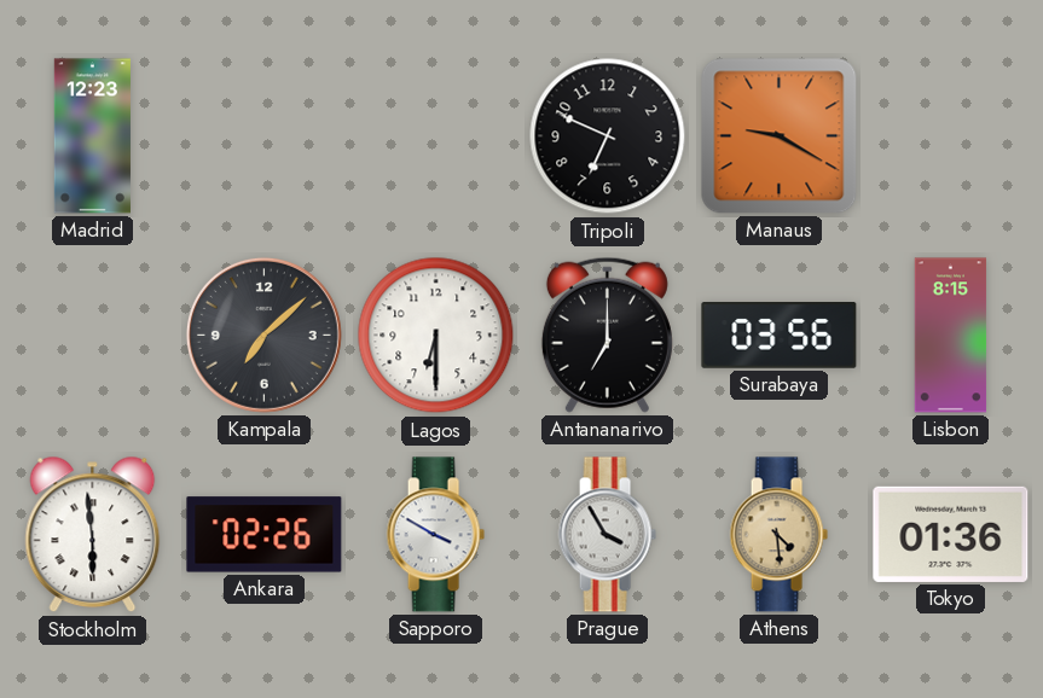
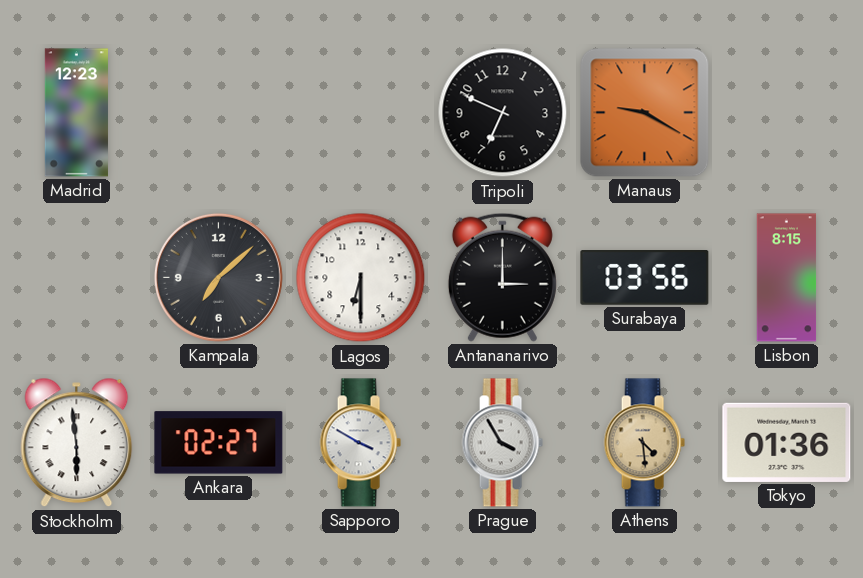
Antananarivo: 7:00 -> 3:00 (502, 277)
Ankara: 02:26 -> 02:27 (219, 443)
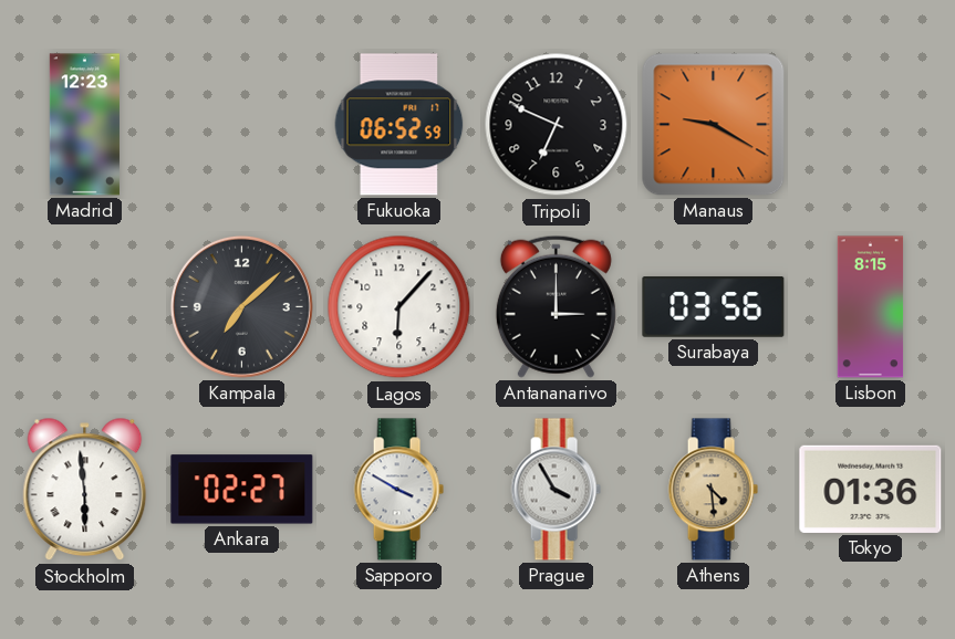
Fukuoka: none -> 06:52 (399, 125)
Lagos: 6:30 -> 6:07 (399, 307)
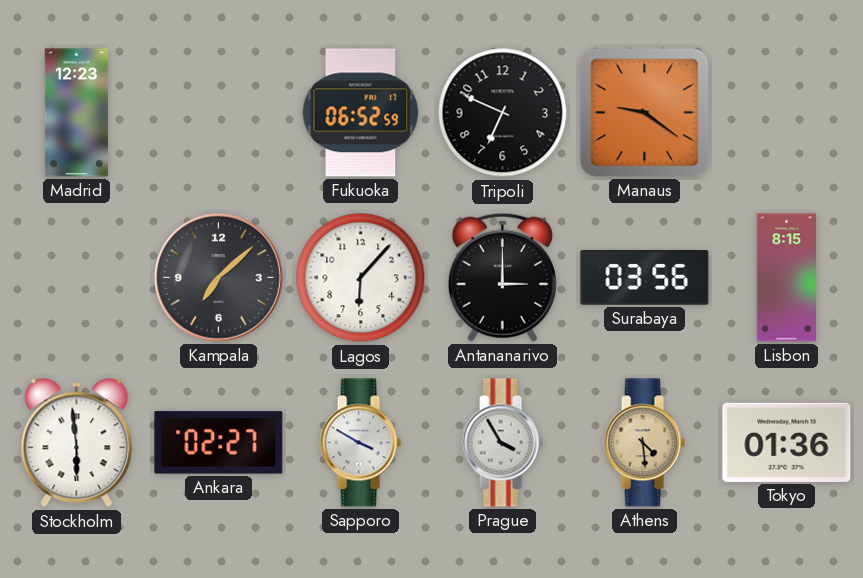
Manaus: 9:20 -> 9:21 (645, 113)
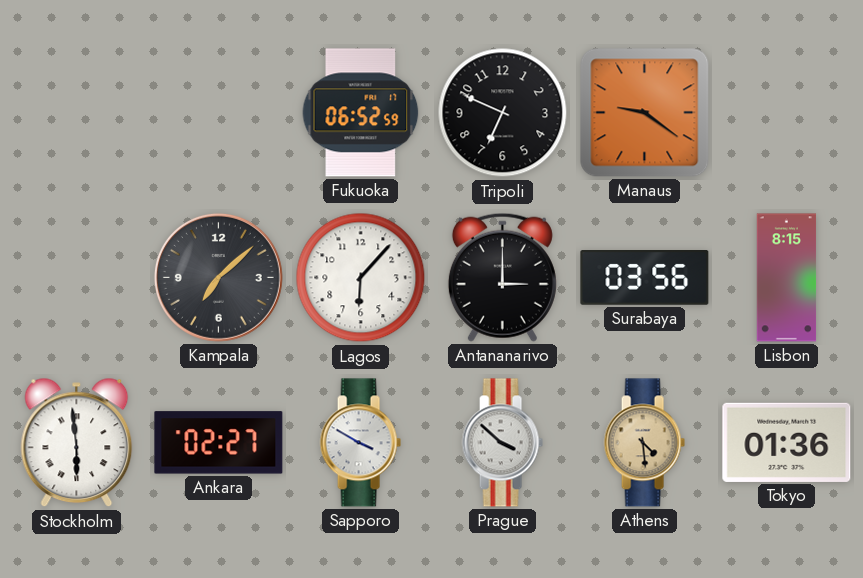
Madrid: 12:23 -> none (76, 113)
Prague: 3:55 -> 3:52 (502, 443)
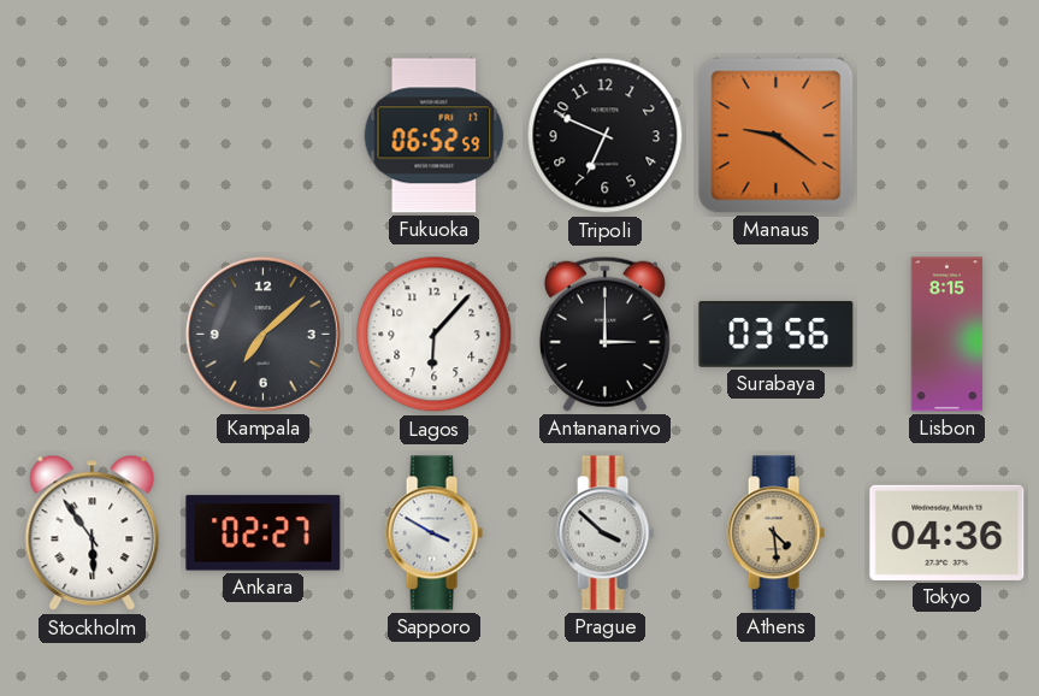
Stockholm: 5:59 -> 5:54 (93, 533)
Tokyo: 01:36 -> 04:36 (948, 532)
